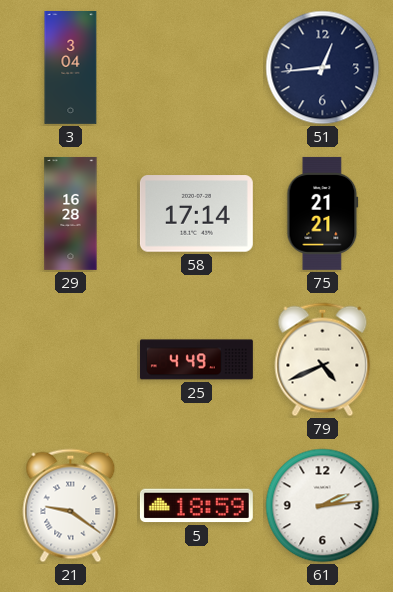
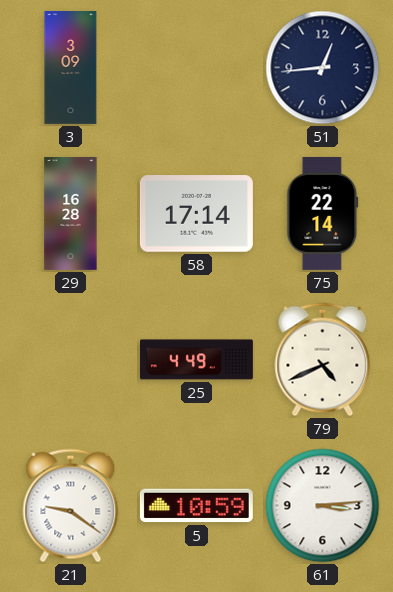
3: 3:04 -> 3:09 (71, 67)
75: 21:21 -> 22:14 (323, 213)
5: 18:59 -> 10:59 (196, 506)
61: 2:14 -> 3:14 (323, 506)
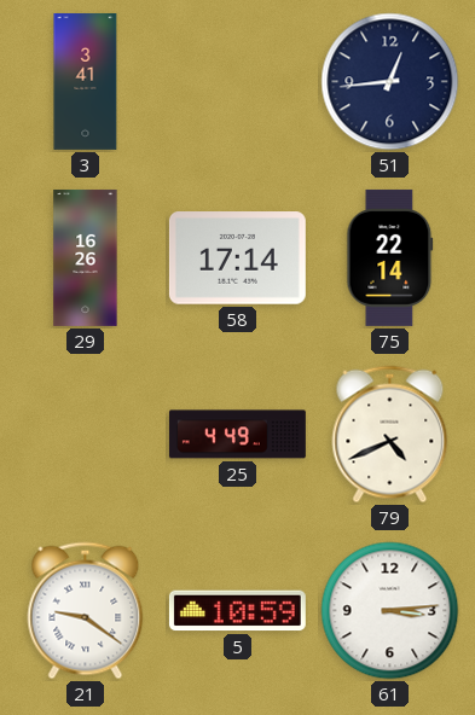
3: 3:09 -> 3:41 (86, 81)
29: 16:28 -> 16:26 (86, 257)
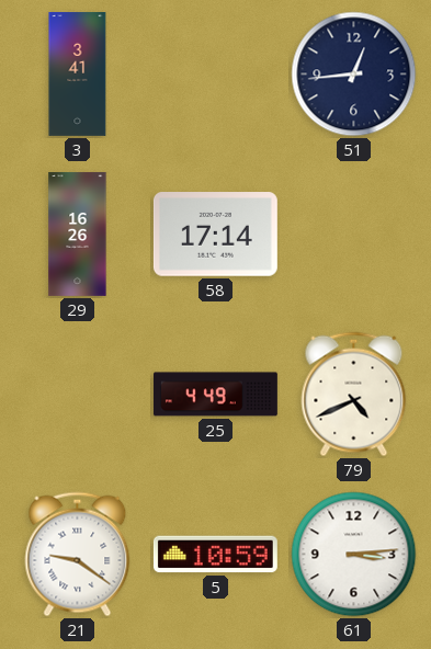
75: 22:14 -> none (390, 257)
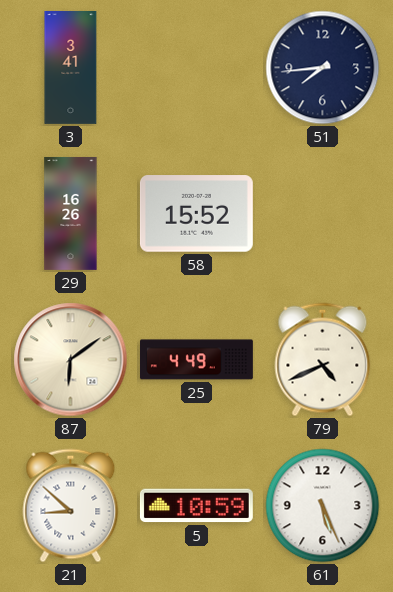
51: 12:44 -> 7:44 (323, 68)
58: 17:14 -> 15:52 (196, 214)
87: none -> 6:09 (71, 360)
21: 9:21 -> 8:52 (71, 506)
61: 3:14 -> 5:26 (323, 506)
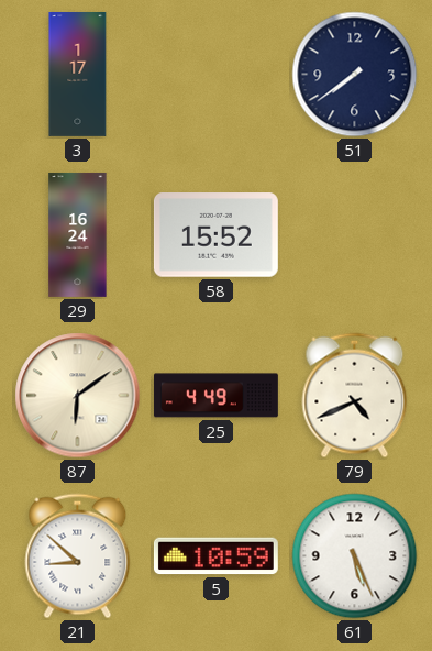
3: 3:41 -> 1:17 (78, 74)
51: 7:44 -> 7:39 (355, 75)
29: 16:26 -> 16:24 (78, 234)
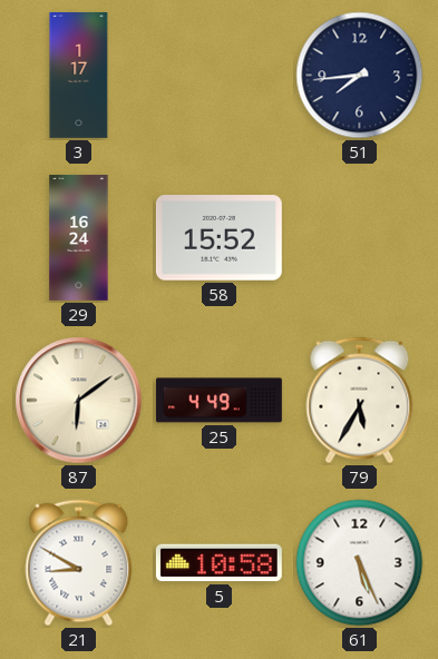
51: 7:39 -> 7:44 (360, 76)
79: 4:41 -> 5:35 (360, 401)
21: 8:52 -> 8:50 (79, 563)
5: 10:59 -> 10:58 (218, 563)
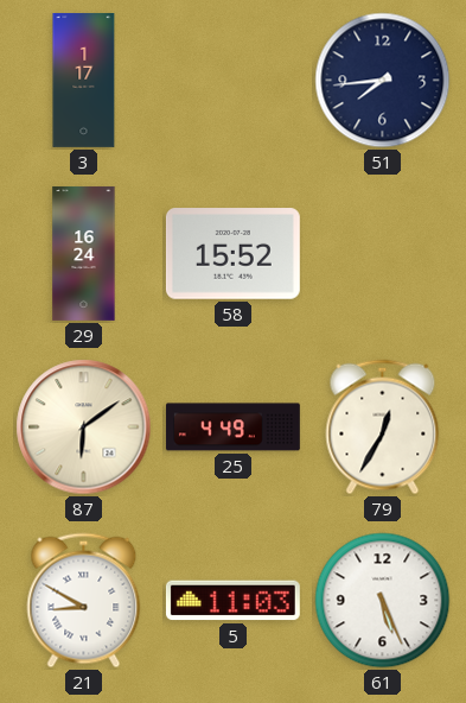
79: 5:35 -> 12:35 (383, 427)
5: 10:58 -> 11:03 (232, 601)
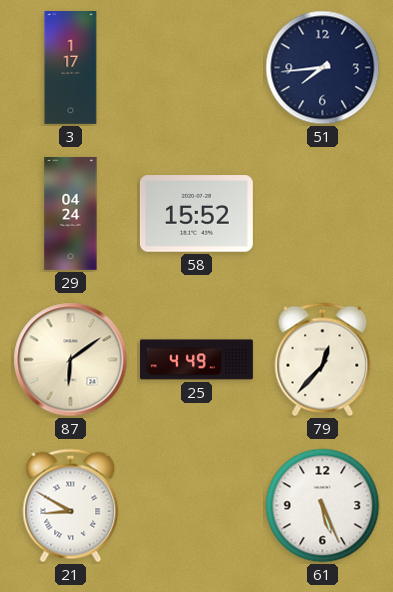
29: 16:24 -> 04:24 (71, 213)
79: 12:35 -> 12:37 (323, 360)
5: 11:03 -> none (232, 601)
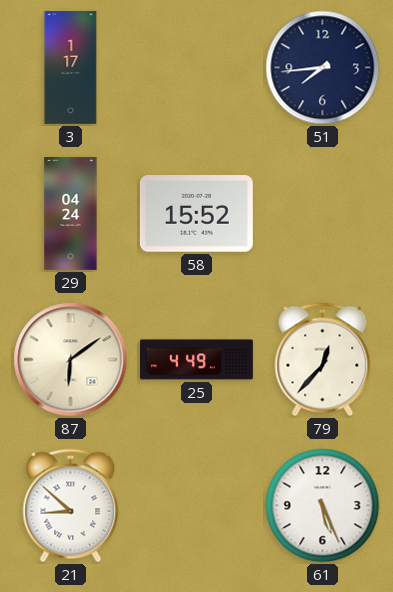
21: 8:50 -> 8:52 (71, 506)
